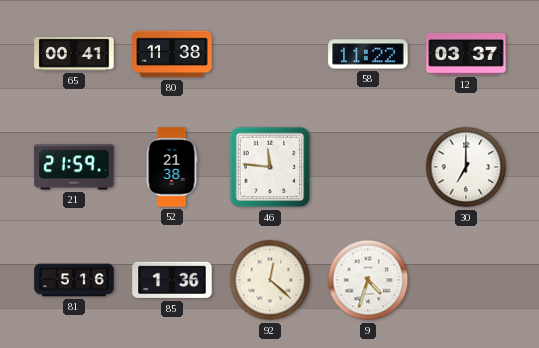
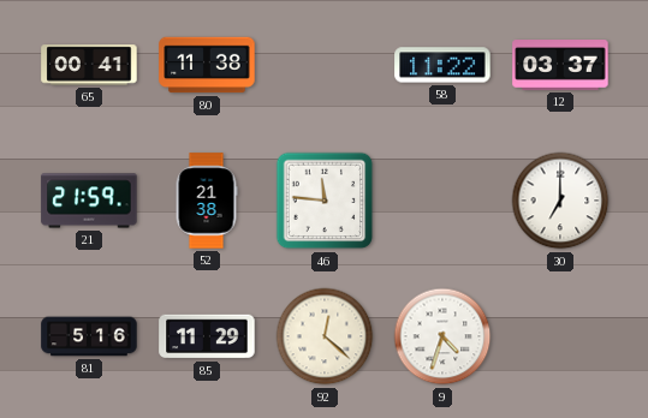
85: 1:36 -> 11:29 (207, 336)
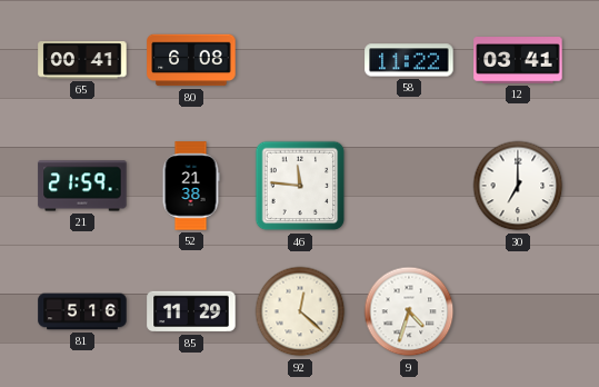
80: 11:38 -> 6:08 (191, 60)
12: 03:37 -> 03:41 (518, 61)
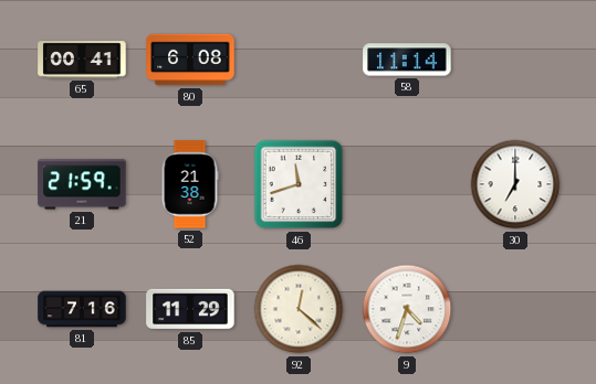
58: 11:22 -> 11:14 (407, 60)
12: 03:41 -> none (518, 61)
46: 11:46 -> 11:42 (299, 184)
81: 5:16 -> 7:16 (82, 309)
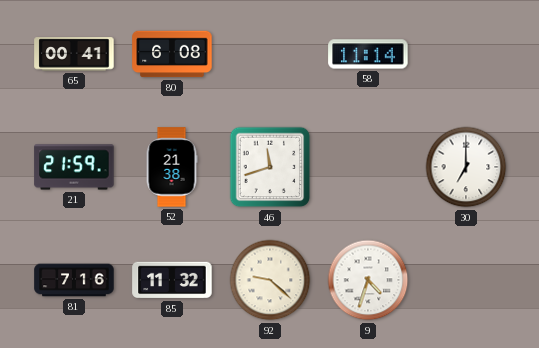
85: 11:29 -> 11:32 (172, 280)
92: 12:22 -> 9:22 (270, 280)
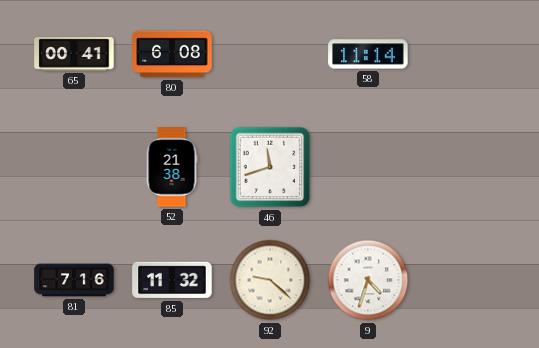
21: 21:59 -> none (74, 167)
30: 7:00 -> none (466, 167)
